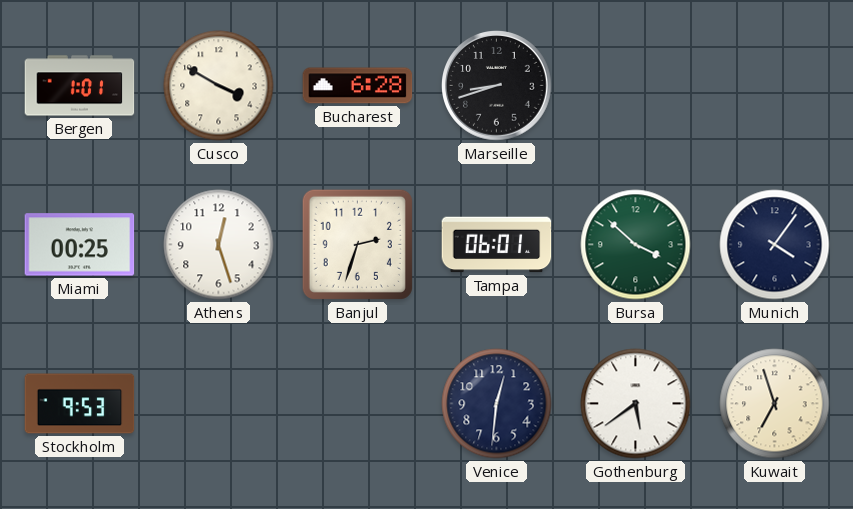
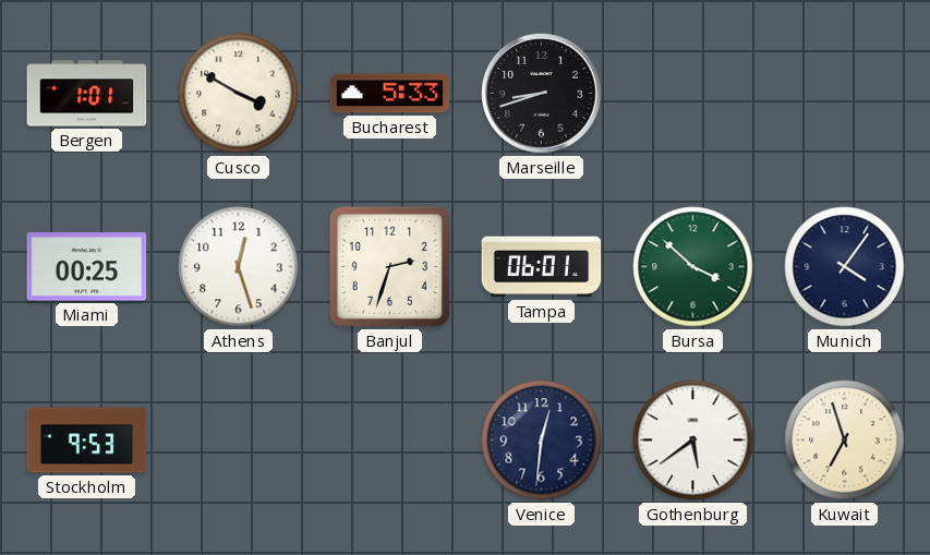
Bucharest: 6:28 -> 5:33 (390, 94)
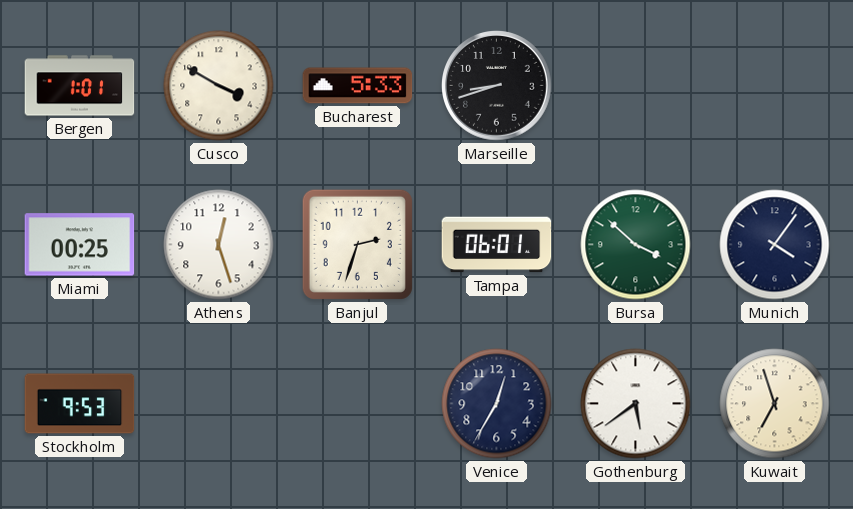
Venice: 12:31 -> 12:35 (497, 404)
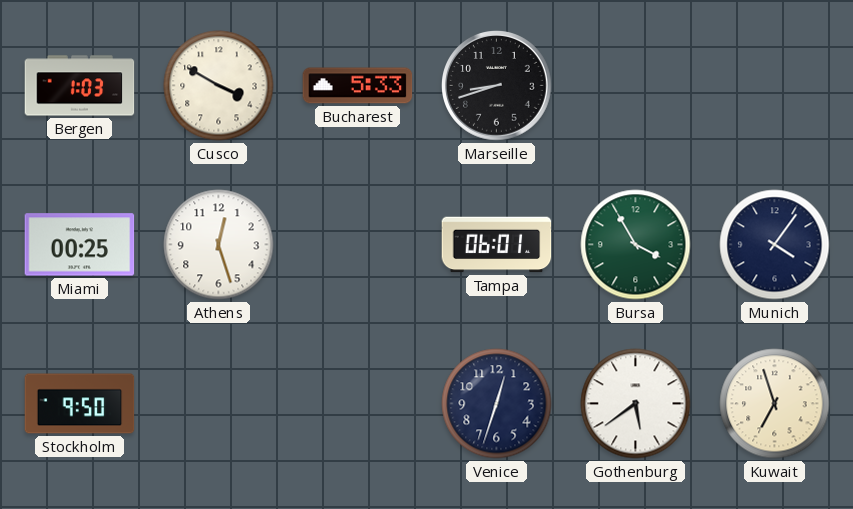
Bergen: 1:01 -> 1:03 (80, 86)
Banjul: 2:33 -> none (357, 244)
Bursa: 3:52 -> 3:55 (636, 245)
Stockholm: 9:53 -> 9:50 (80, 404)
Venice: 12:35 -> 12:33 (497, 404)
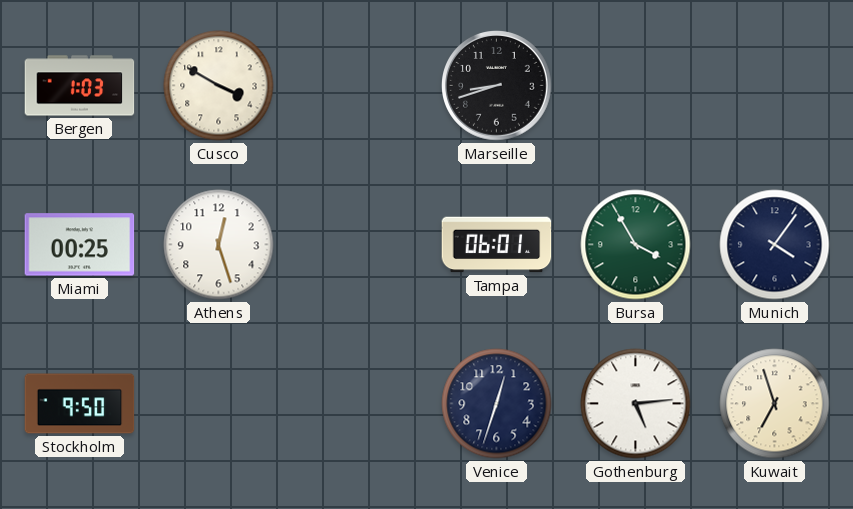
Bucharest: 5:33 -> none (358, 86)
Gothenburg: 5:39 -> 5:14 (636, 404)
